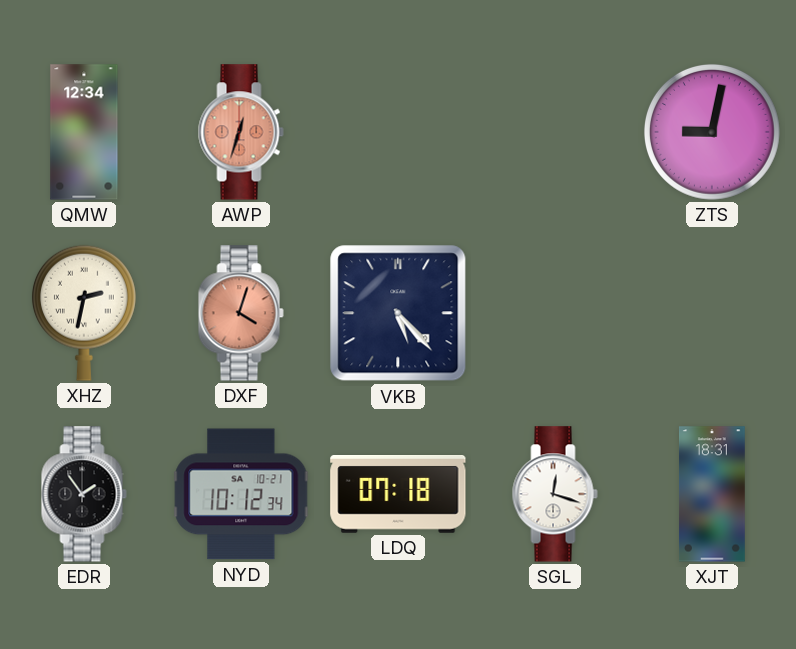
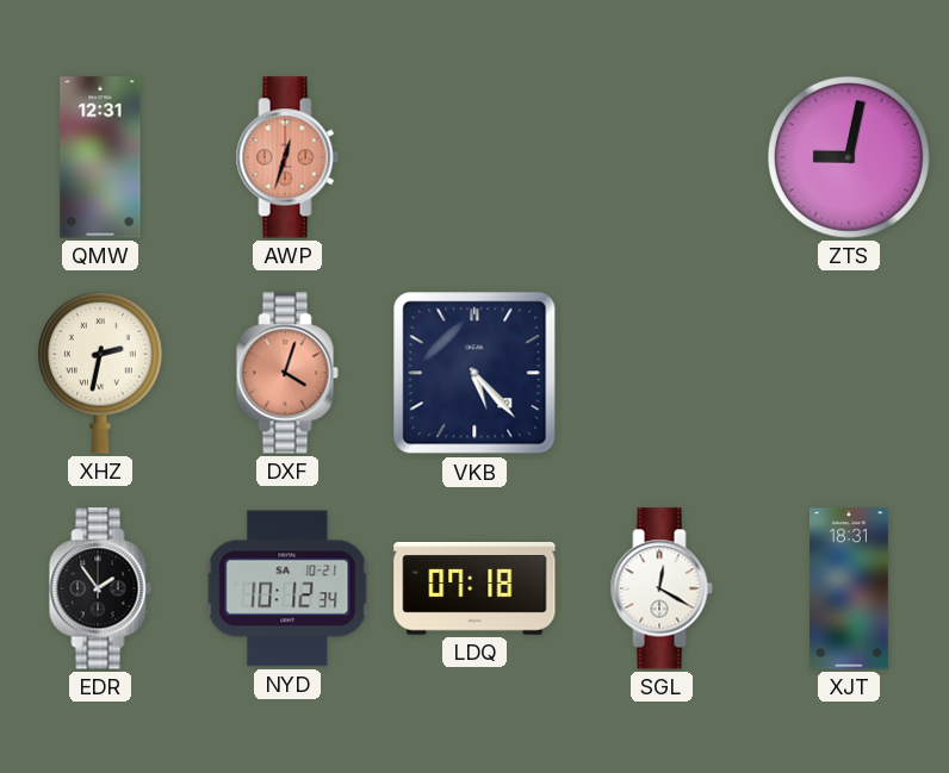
QMW: 12:34 -> 12:31 (100, 157)
SGL: 12:18 -> 12:20 (662, 588)
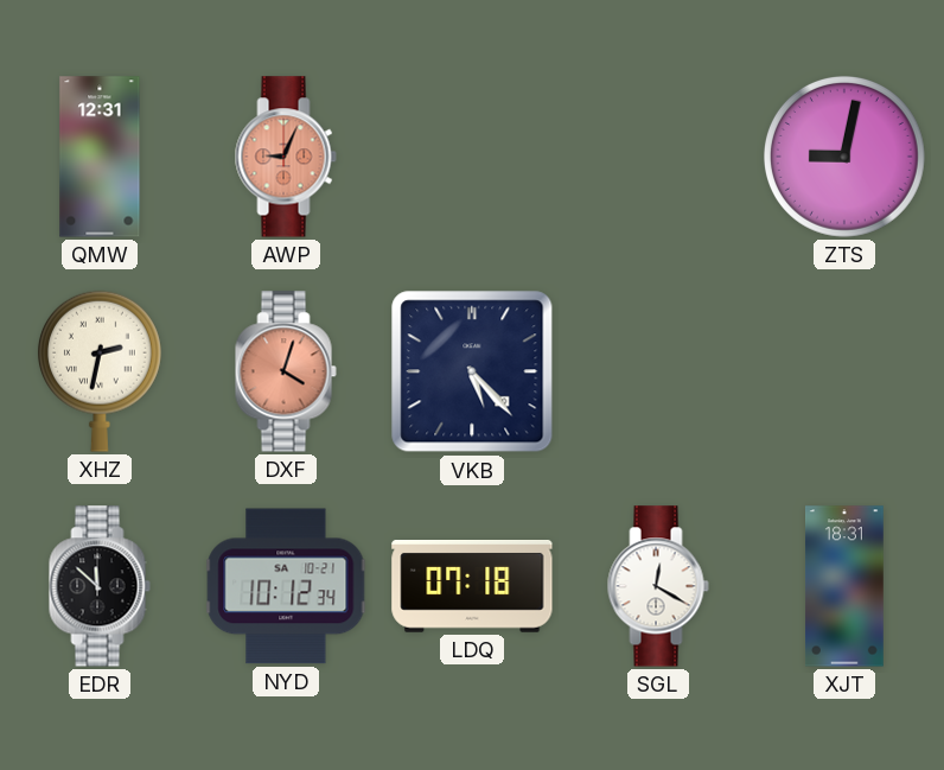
AWP: 12:33 -> 9:04 (286, 157)
EDR: 1:54 -> 11:52 (100, 586)
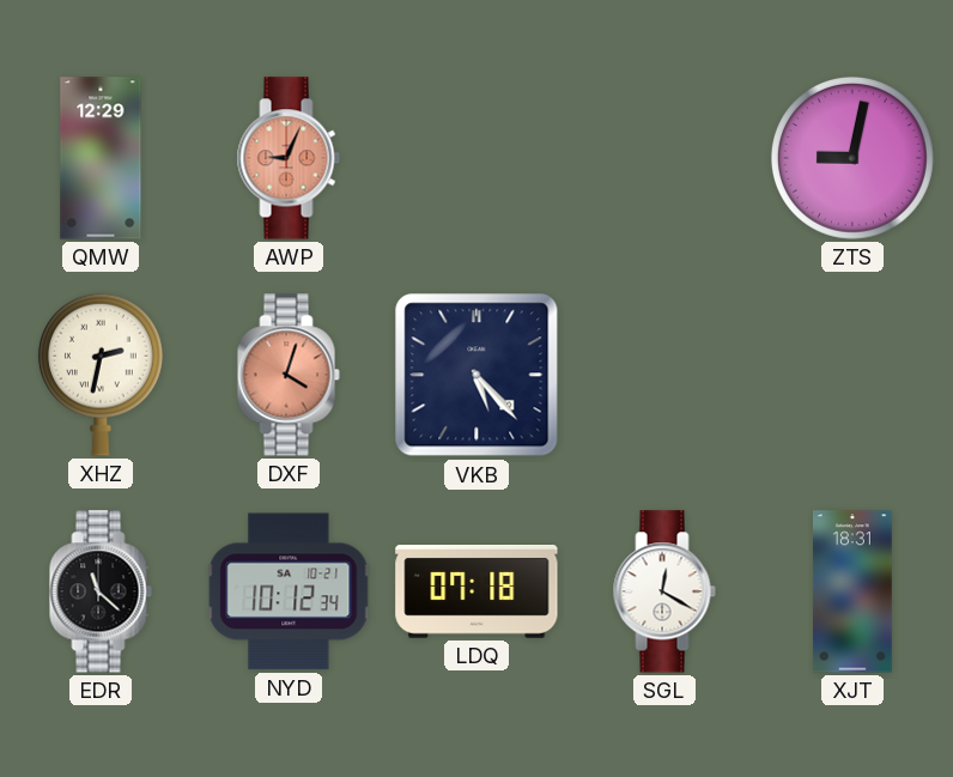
QMW: 12:31 -> 12:29 (101, 158)
EDR: 11:52 -> 11:22 (101, 591)
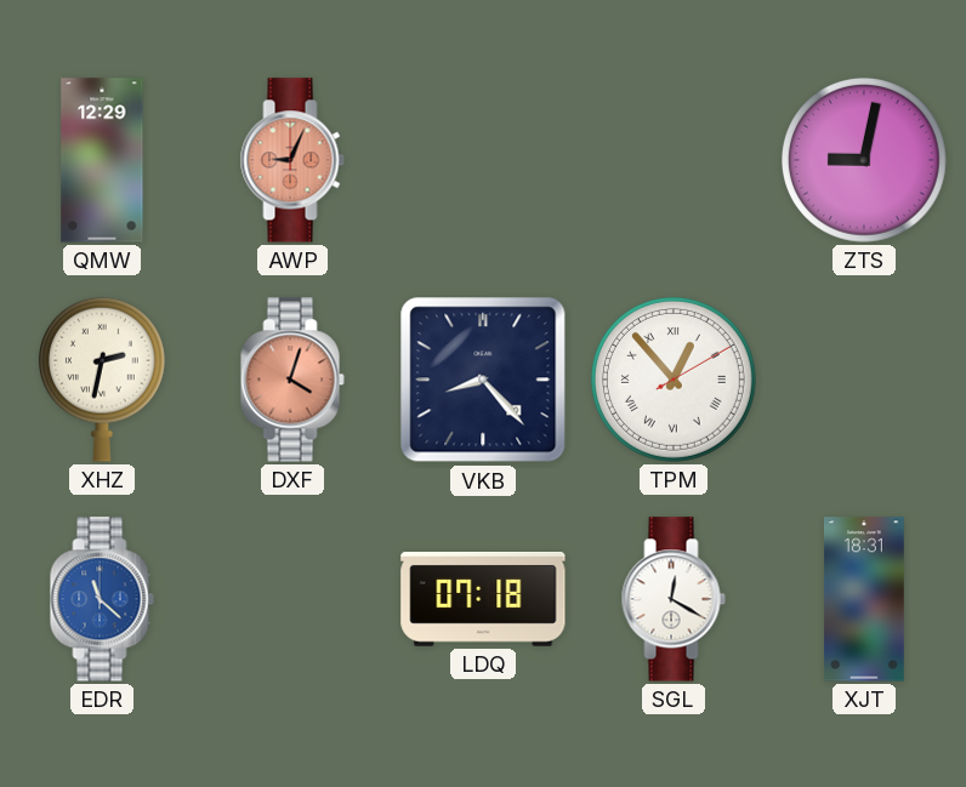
VKB: 5:23 -> 8:23 (483, 380)
TPM: none -> 12:53 (674, 380)
EDR dial: black -> blue (102, 599)
NYD: 10:12 -> none (289, 591)
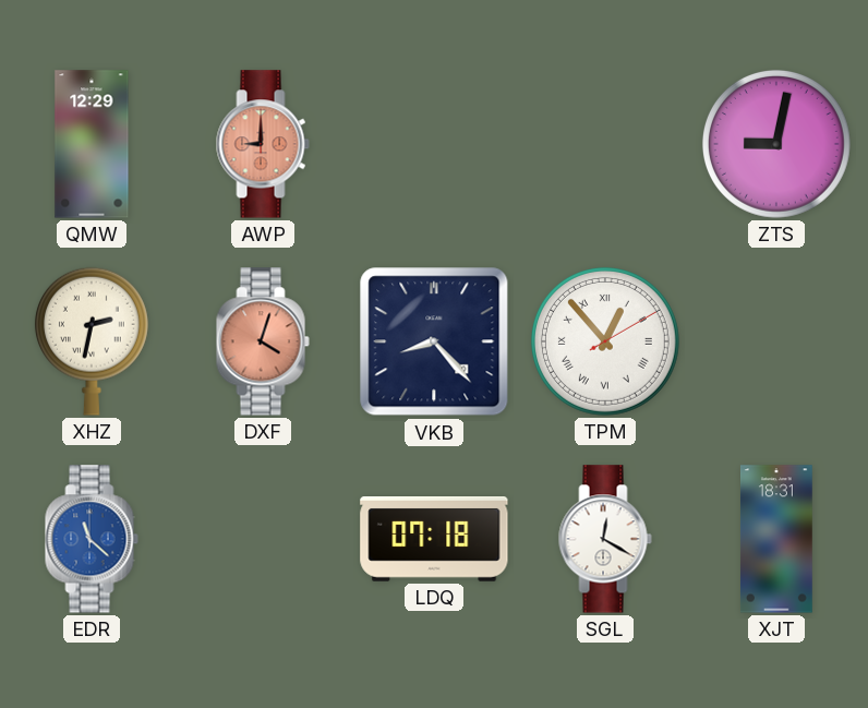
AWP: 9:04 -> 9:00 (263, 144)
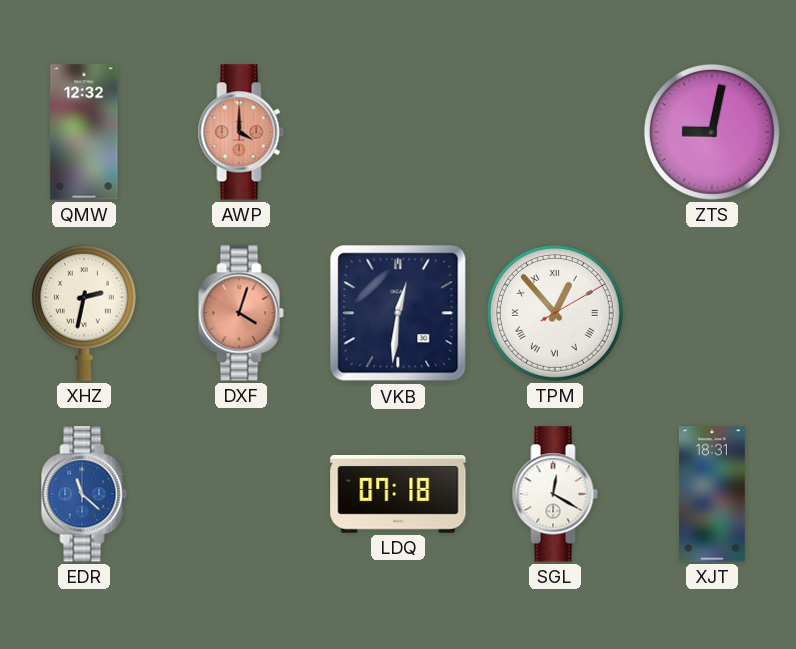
QMW: 12:29 -> 12:32 (84, 132)
AWP: 9:00 -> 4:00 (241, 132)
VKB: 8:23 -> 12:31 (398, 313)
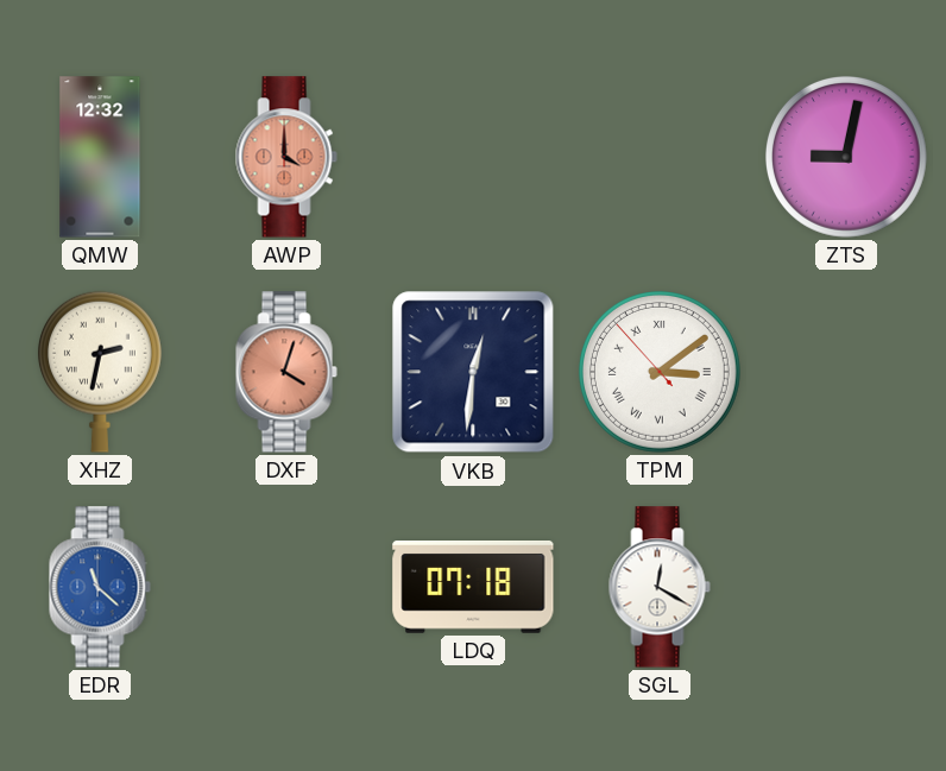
TPM: 12:53 -> 3:08 (660, 372)
XJT: 18:31 -> none (713, 494)
